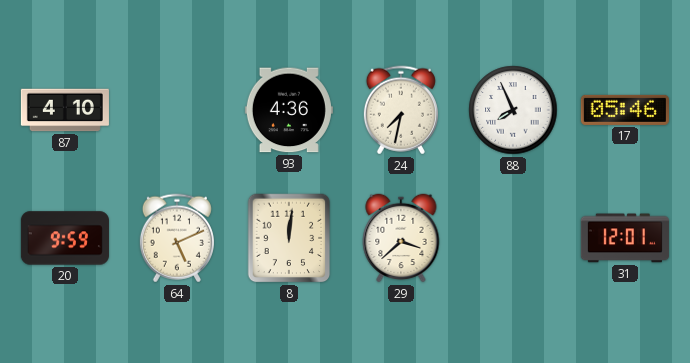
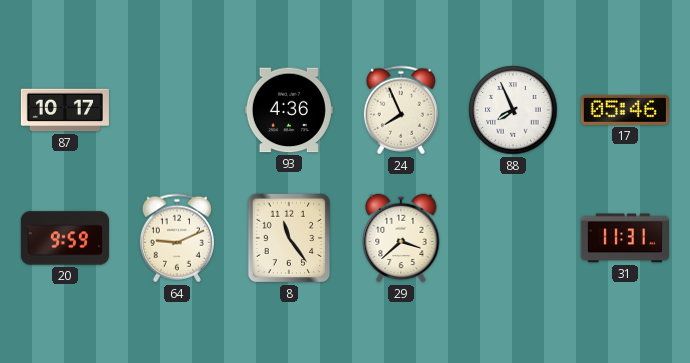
87: 4:10 -> 10:17 (65, 110)
24: 7:32 -> 7:56 (401, 110)
64: 5:11 -> 9:11 (177, 238)
8: 12:01 -> 11:24 (289, 238)
31: 12:01 -> 11:31 (625, 238)
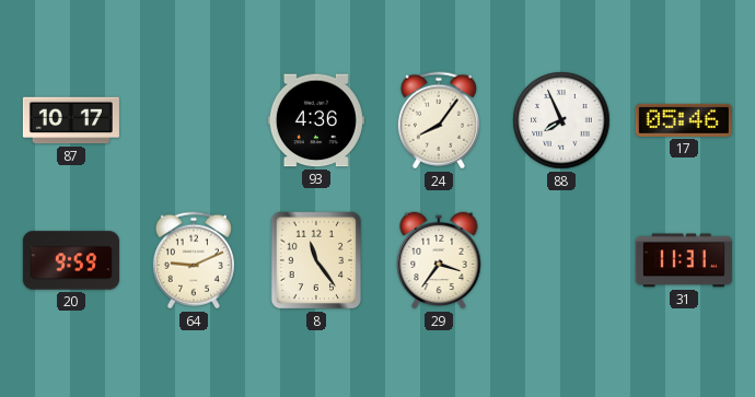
24: 7:56 -> 8:06 (439, 120)
29: 3:38 -> 3:36 (439, 260)
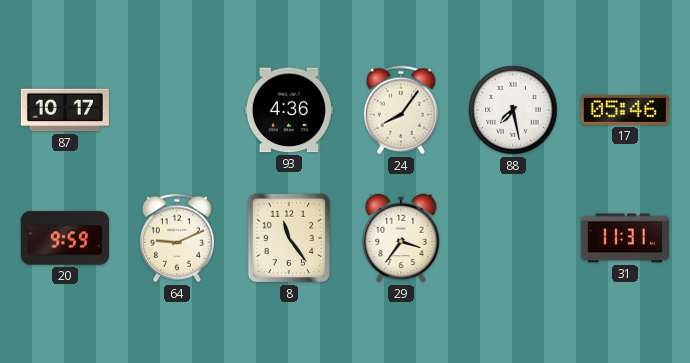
88: 7:56 -> 7:28 (513, 110)
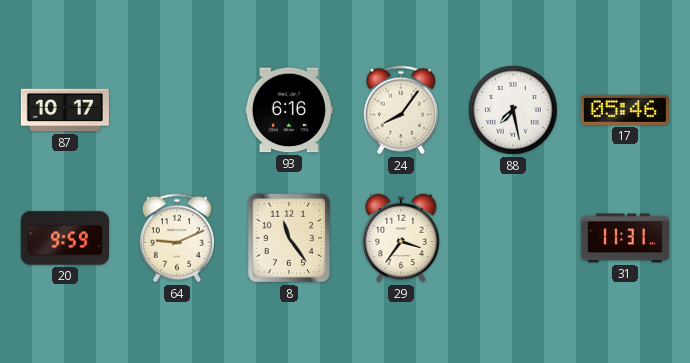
93: 4:36 -> 6:16 (289, 110)
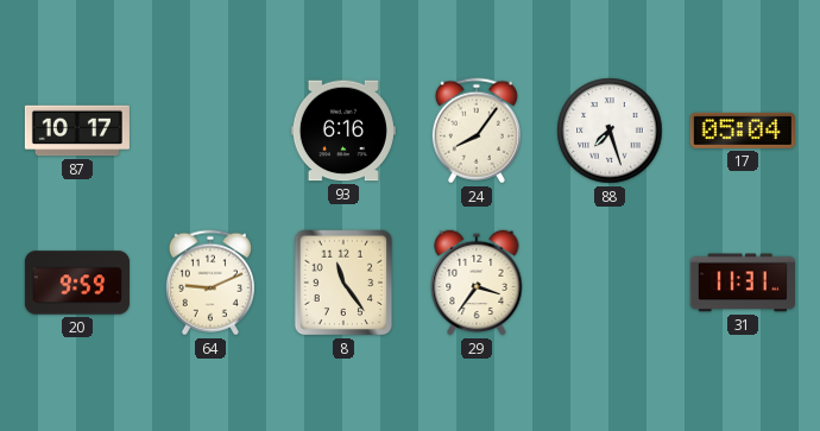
88: 7:28 -> 7:27 (610, 131)
17: 05:46 -> 05:04 (743, 131)
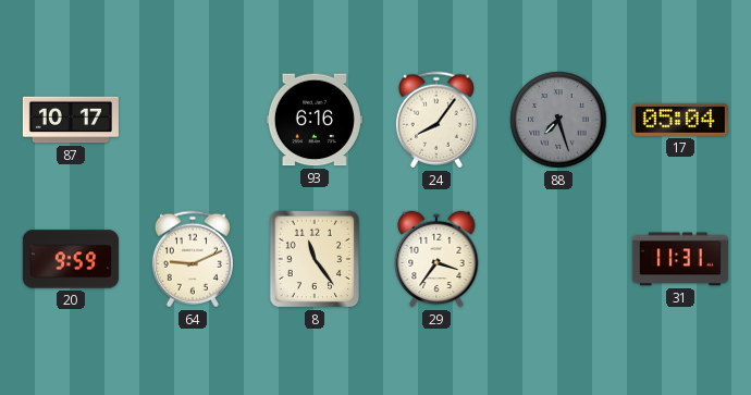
88 dial: white -> grey (558, 120)
